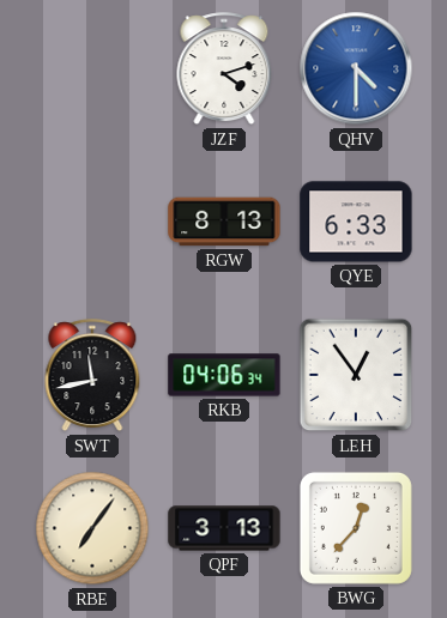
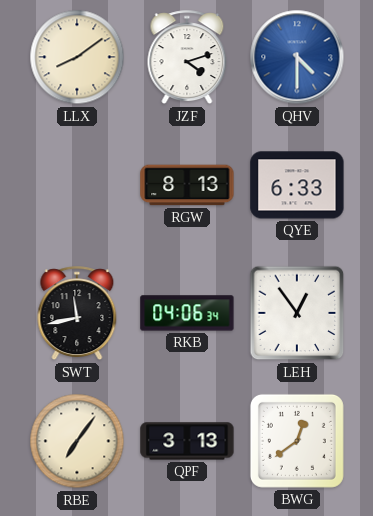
LLX: none -> 8:09 (77, 57)
BWG: 12:37 -> 12:39 (297, 441)
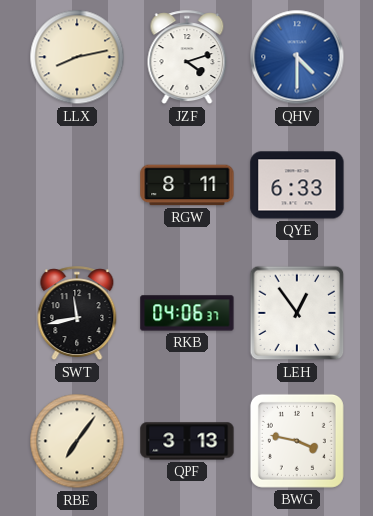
LLX: 8:09 -> 8:13 (77, 57)
RGW: 8:13 -> 8:11 (187, 185)
RKB: 04:06:34 -> 04:06:37 (187, 313)
BWG: 12:39 -> 3:47 (297, 441)
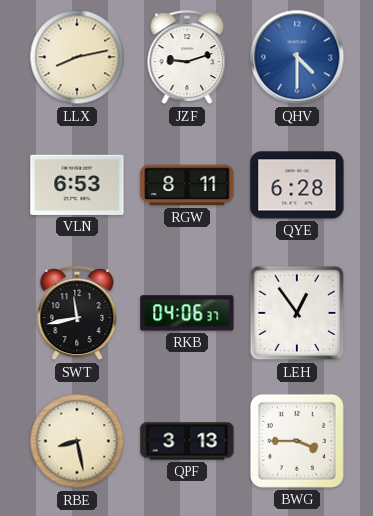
JZF: 4:12 -> 9:12 (187, 58)
VLN: none -> 6:53 (77, 185)
QYE: 6:33 -> 6:28 (297, 185)
RBE: 7:06 -> 8:28 (77, 441)
BWG: 3:47 -> 3:45 (297, 441)
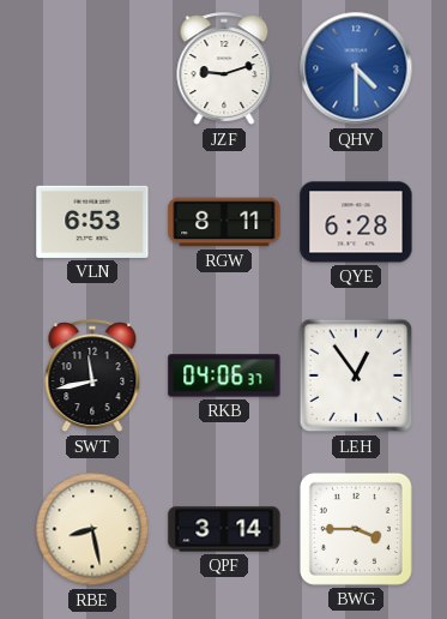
LLX: 8:13 -> none (77, 57)
QPF: 3:13 -> 3:14 (224, 529)
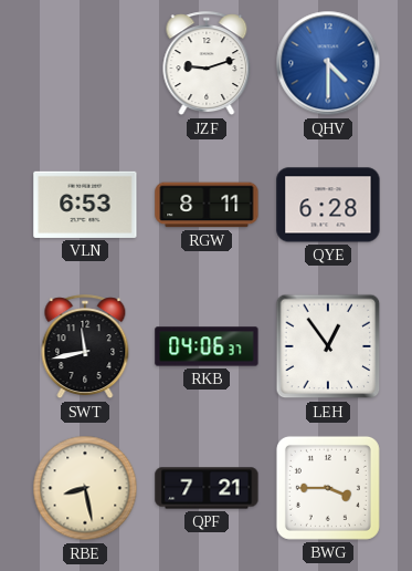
QPF: 3:14 -> 7:21 (207, 488)
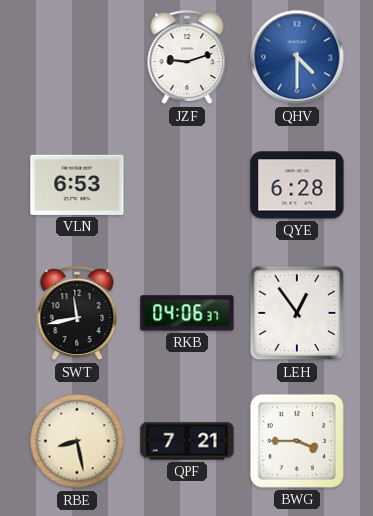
RGW: 8:11 -> none (207, 205)
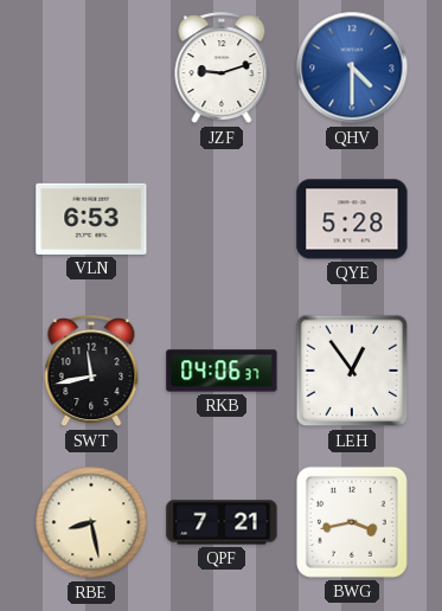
QYE: 6:28 -> 5:28 (352, 219)
BWG: 3:45 -> 3:43 (352, 522)
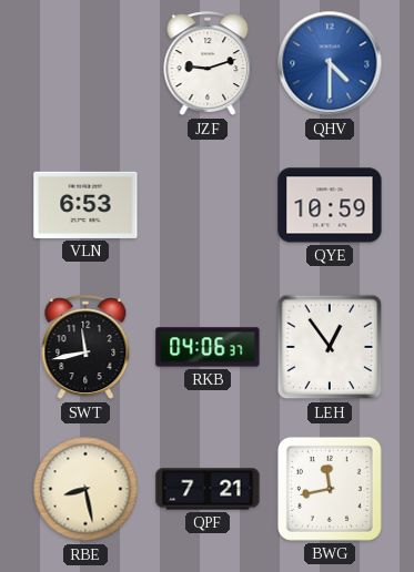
QYE: 5:28 -> 10:59 (330, 205)
BWG: 3:43 -> 11:43 (330, 489)
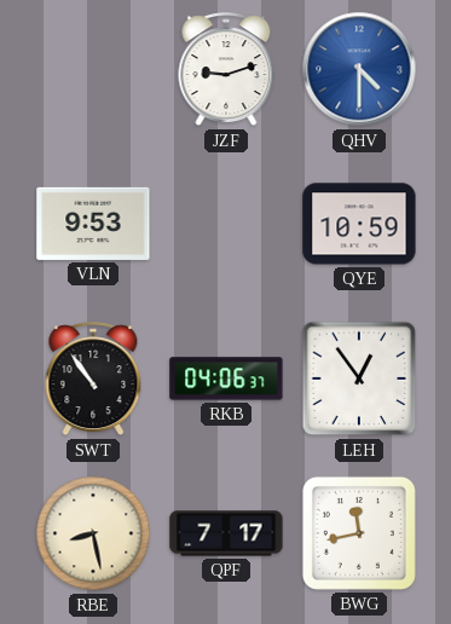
VLN: 6:53 -> 9:53 (93, 224)
SWT: 11:43 -> 10:54 (93, 380)
QPF: 7:21 -> 7:17 (226, 533)
